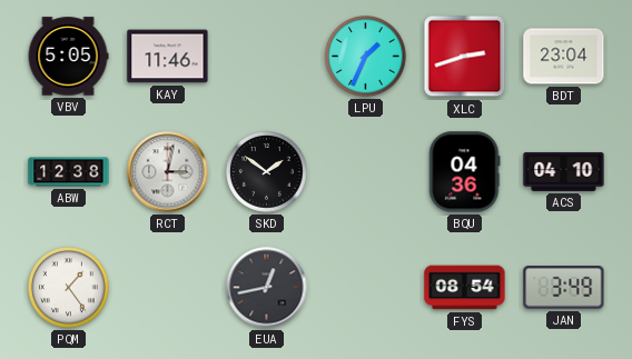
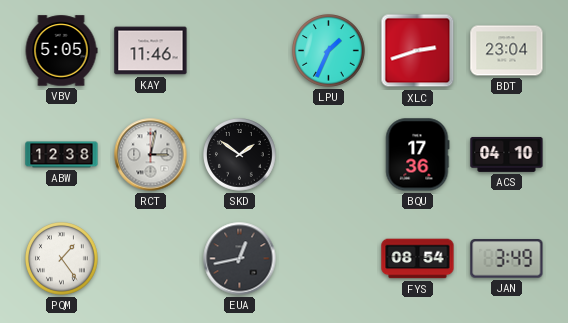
BQU: 04:36 -> 17:36 (418, 155)
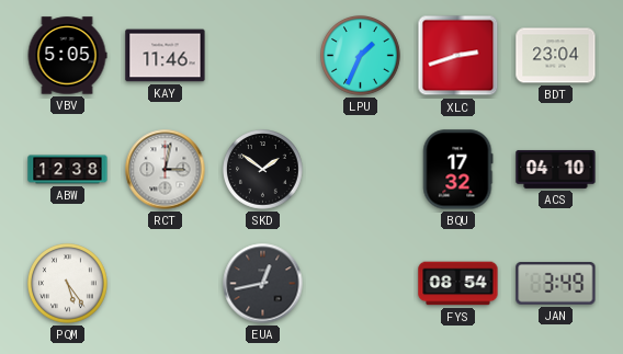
BQU: 17:36 -> 17:32 (458, 170)
PQM: 1:24 -> 5:24 (68, 284)
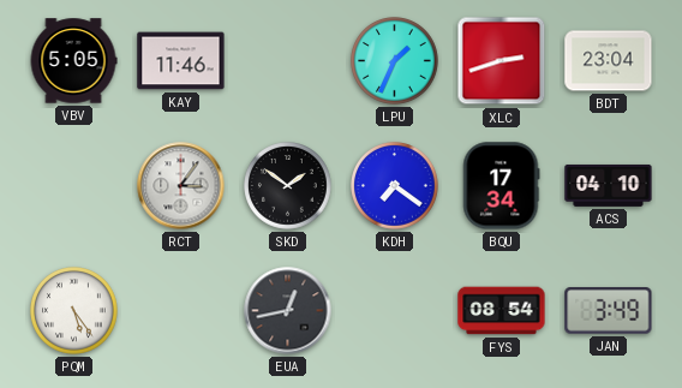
ABW: 12:38 -> none (68, 170)
RCT: 3:02 -> 3:06 (181, 186)
KDH: none -> 7:21 (395, 186)
BQU: 17:32 -> 17:34 (502, 186)
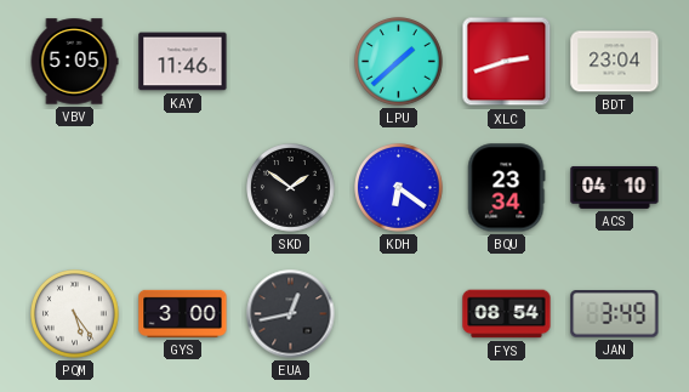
LPU: 1:34 -> 1:38 (399, 62)
RCT: 3:06 -> none (181, 186)
KDH: 7:21 -> 6:21 (399, 188)
BQU: 17:34 -> 23:34 (507, 188)
GYS: none -> 3:00 (183, 313)
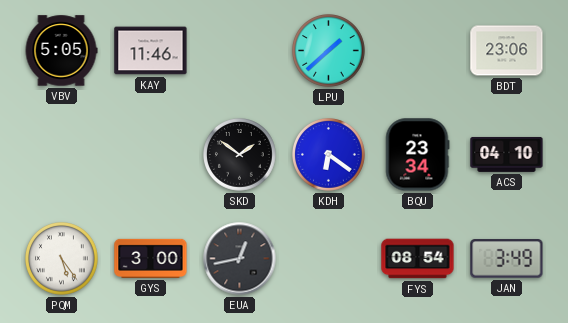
XLC: 2:42 -> none (507, 62)
BDT: 23:04 -> 23:06 (507, 51)
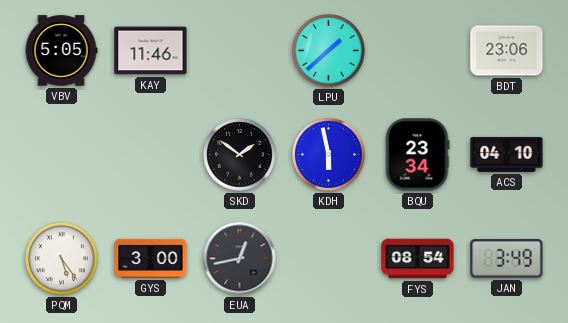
KDH: 6:21 -> 5:58 (329, 155)
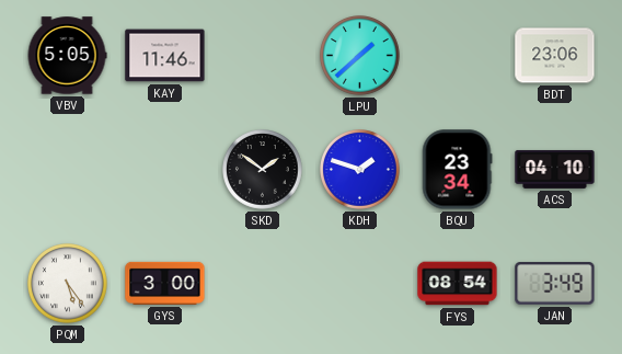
KDH: 5:58 -> 1:48 (360, 170)
EUA: 12:43 -> none (240, 259)
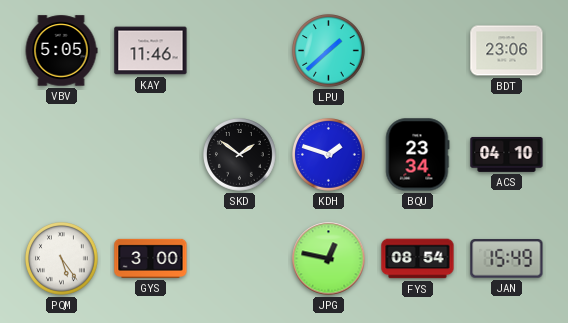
JPG: none -> 12:47 (329, 259)
JAN: 3:49 -> 15:49 (507, 259)
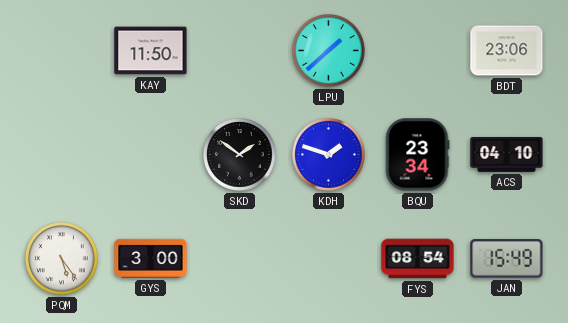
VBV: 5:05 -> none (61, 51)
KAY: 11:46 -> 11:50 (151, 51)
JPG: 12:47 -> none (329, 259)
